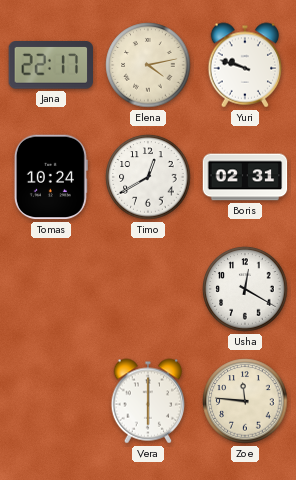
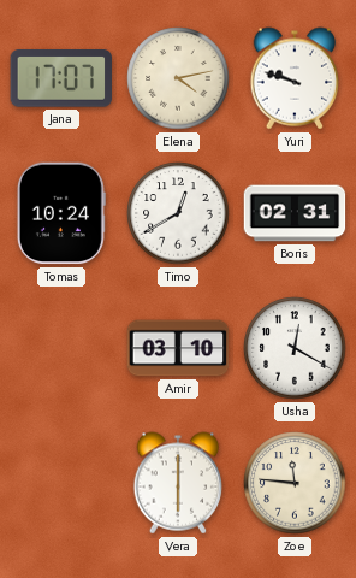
Jana: 22:17 -> 17:07 (61, 79)
Amir: none -> 03:10 (178, 348)
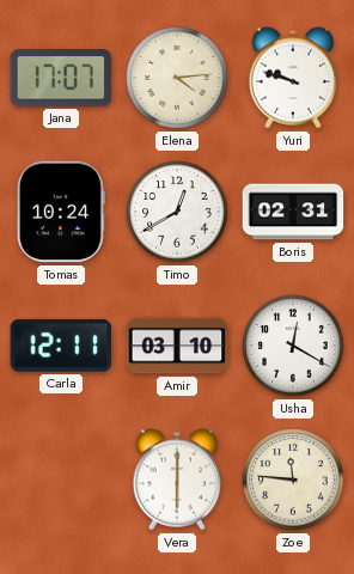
Elena: 4:13 -> 4:14 (177, 78)
Carla: none -> 12:11 (60, 346)
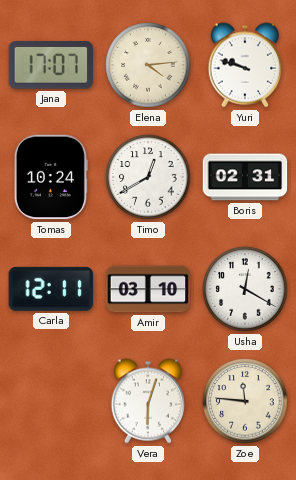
Vera: 6:00 -> 6:03 (148, 401)
